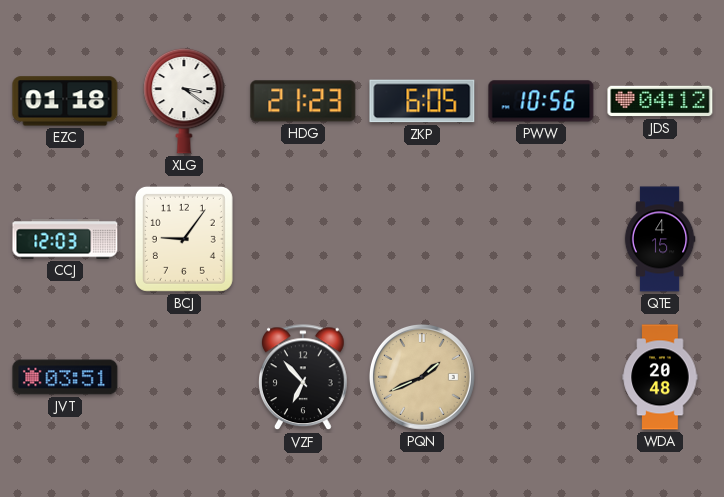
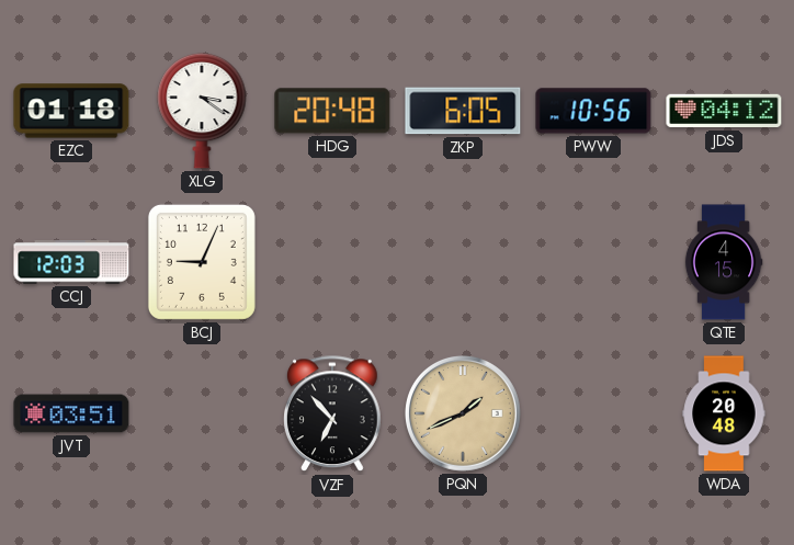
HDG: 21:23 -> 20:48 (332, 111)
BCJ: 9:06 -> 9:04 (202, 262)
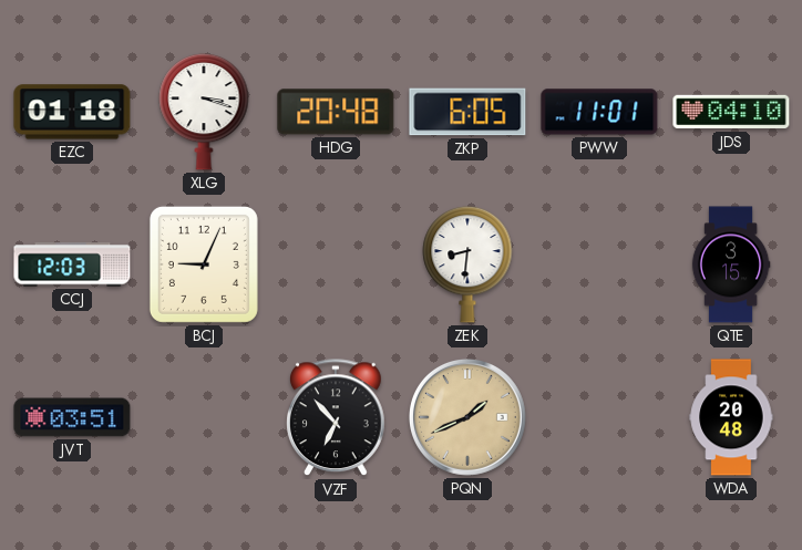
XLG: 3:21 -> 3:18 (204, 112)
PWW: 10:56 -> 11:01 (599, 112)
JDS: 04:12 -> 04:10 (731, 112)
ZEK: none -> 8:31 (467, 264)
QTE: 4:15 -> 3:15 (731, 264)
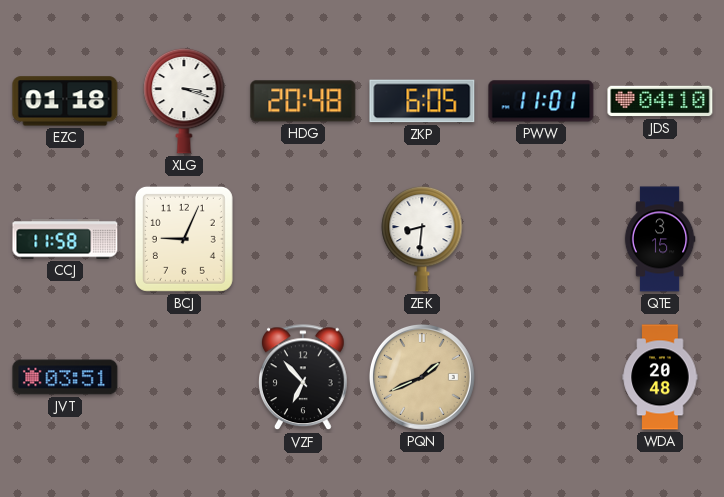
CCJ: 12:03 -> 11:58 (65, 239)
